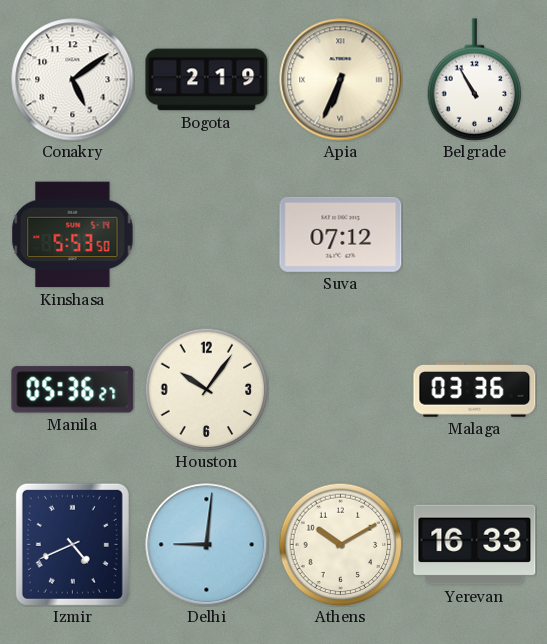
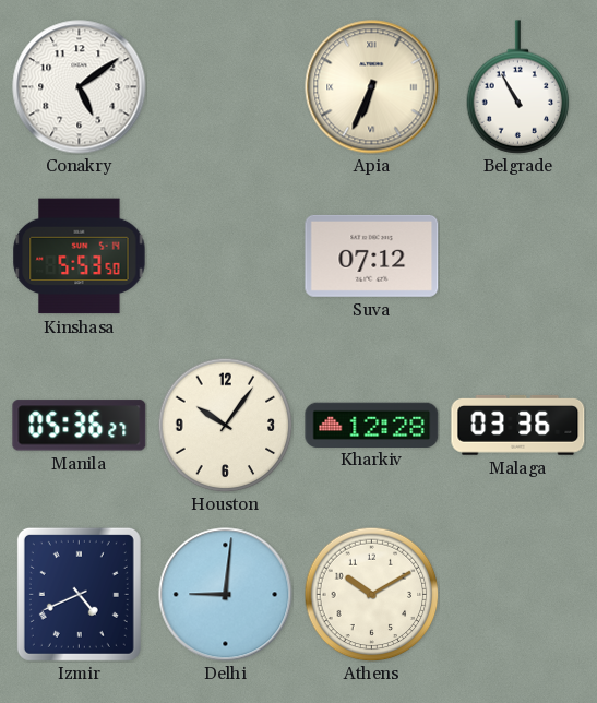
Bogota: 2:19 -> none (207, 80)
Kharkiv: none -> 12:28 (372, 425)
Yerevan: 16:33 -> none (475, 545)
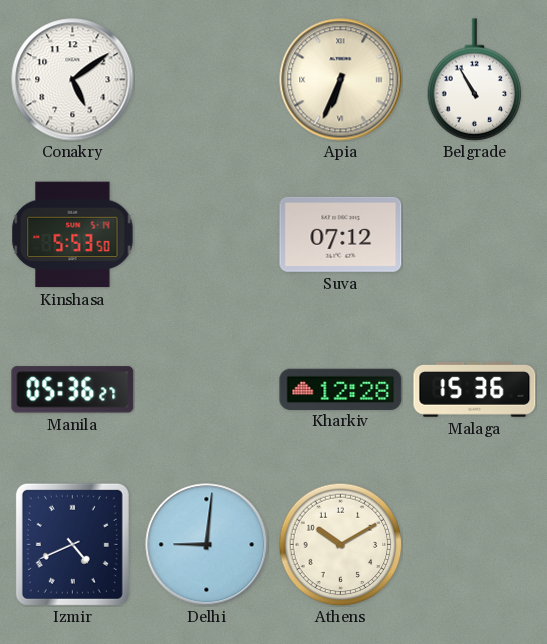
Houston: 10:06 -> none (225, 425)
Malaga: 03:36 -> 15:36 (475, 389)
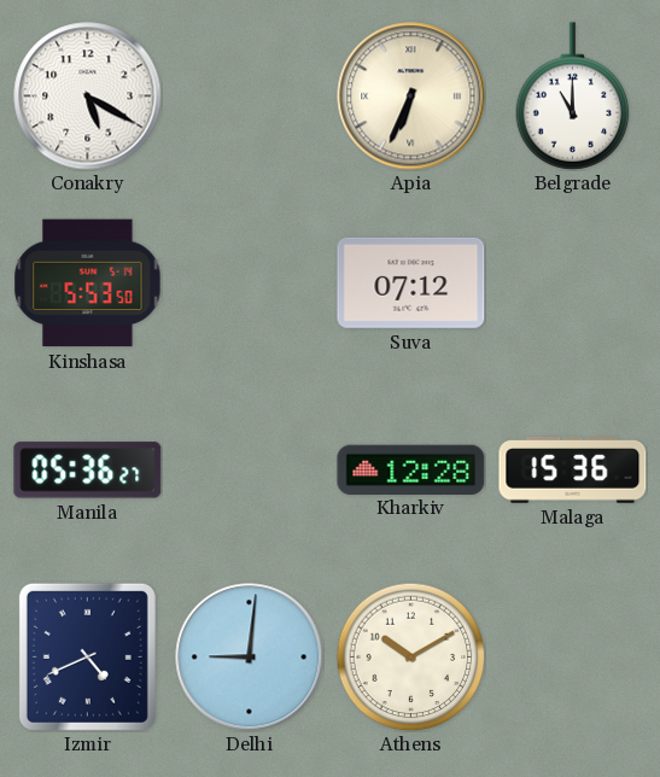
Conakry: 5:09 -> 5:20 (88, 97)
Belgrade: 10:55 -> 11:00 (573, 97)
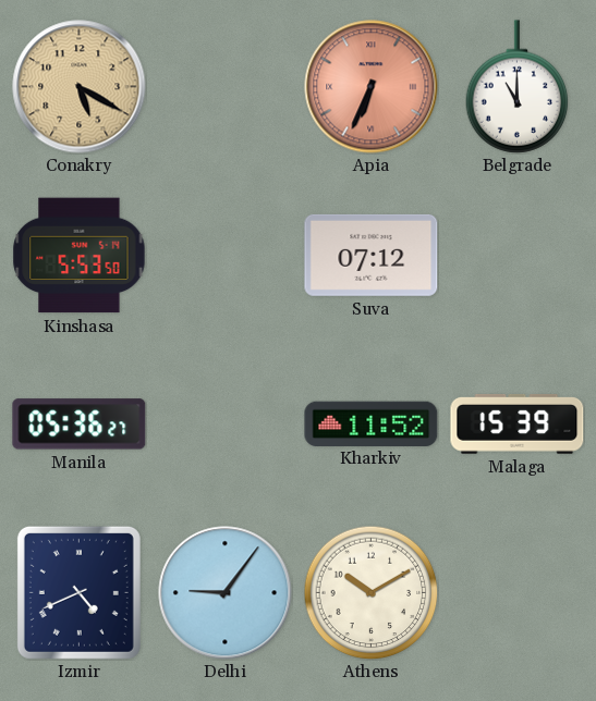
Conakry dial: white -> champagne (80, 87)
Apia dial: cream -> salmon (372, 87)
Kharkiv: 12:28 -> 11:52 (372, 423)
Malaga: 15:36 -> 15:39 (518, 423)
Delhi: 9:01 -> 9:06 (226, 593)
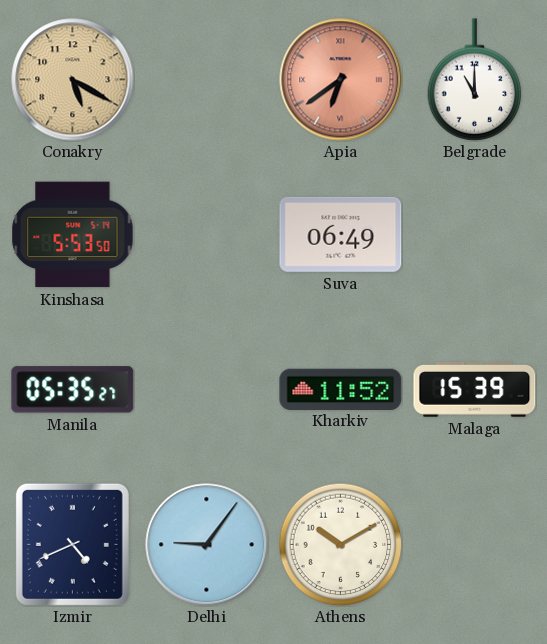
Apia: 6:34 -> 6:39 (341, 80)
Suva: 07:12 -> 06:49 (341, 234)
Manila: 05:36 -> 05:35 (73, 390)
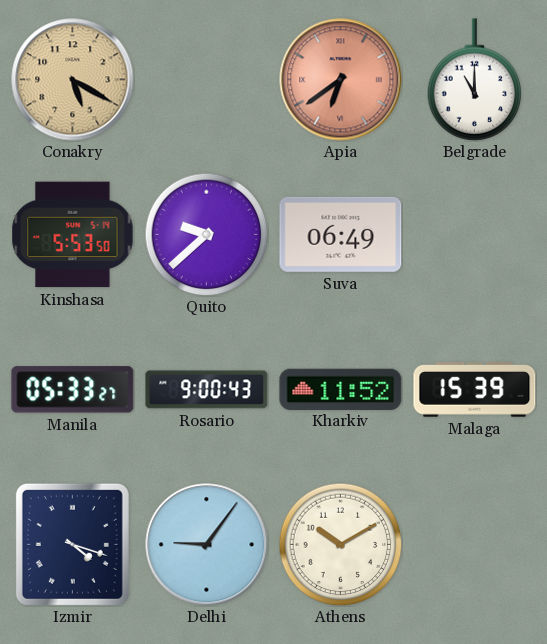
Quito: none -> 9:38 (206, 234)
Manila: 05:35 -> 05:33 (73, 390)
Rosario: none -> 9:00 (207, 390)
Izmir: 4:41 -> 4:18 (72, 544)
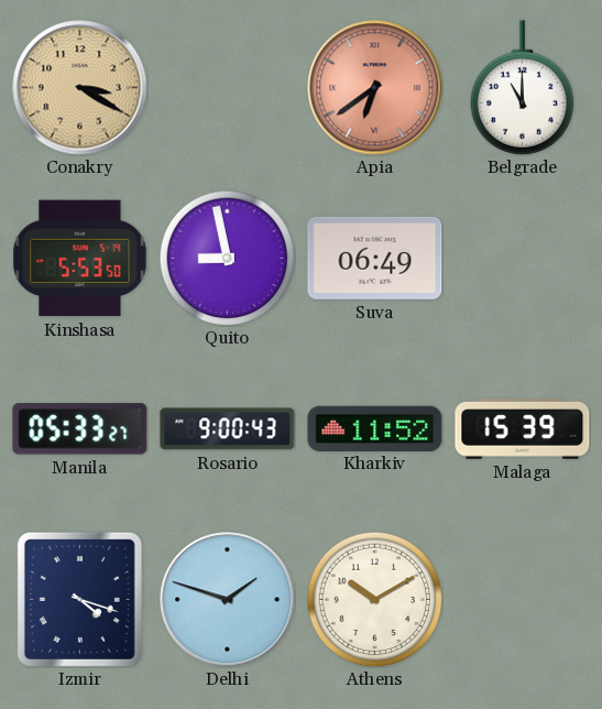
Conakry: 5:20 -> 3:20 (80, 88)
Quito: 9:38 -> 8:58 (227, 258)
Delhi: 9:06 -> 1:48 (228, 600)
